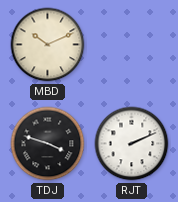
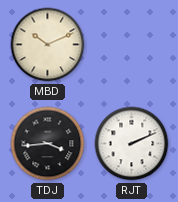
TDJ: 3:48 -> 3:44 (48, 144)
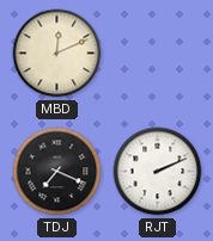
MBD: 10:11 -> 12:11 (57, 54)
TDJ: 3:44 -> 7:19 (57, 172)
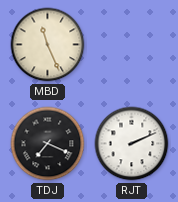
MBD: 12:11 -> 11:26 (48, 45)
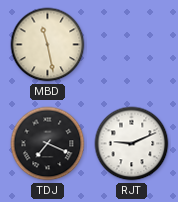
MBD: 11:26 -> 11:28 (48, 45)
RJT: 2:11 -> 9:11 (132, 144)
